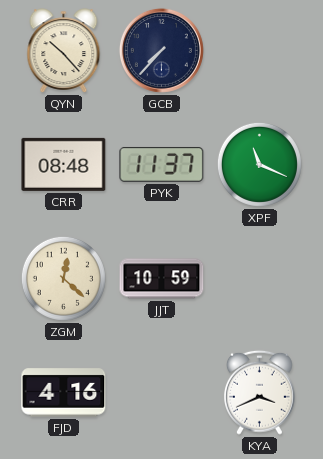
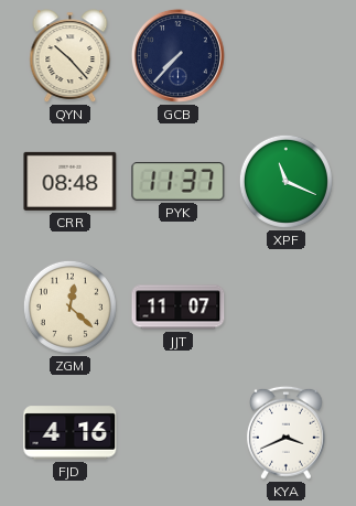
JJT: 10:59 -> 11:07 (179, 308)
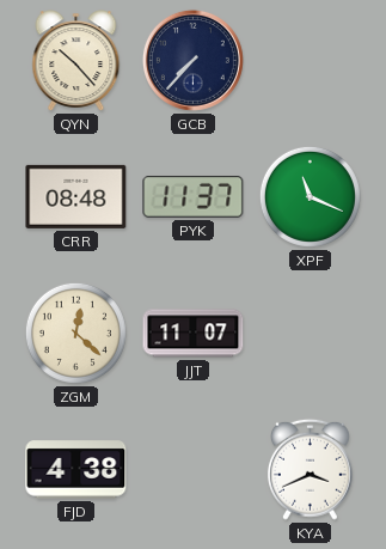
FJD: 4:16 -> 4:38 (76, 470)
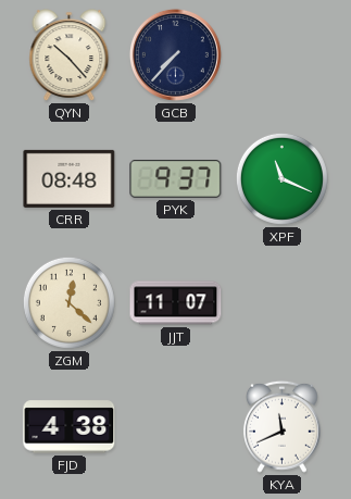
PYK: 11:37 -> 9:37 (176, 178)
KYA: 3:41 -> 11:41 (281, 426)
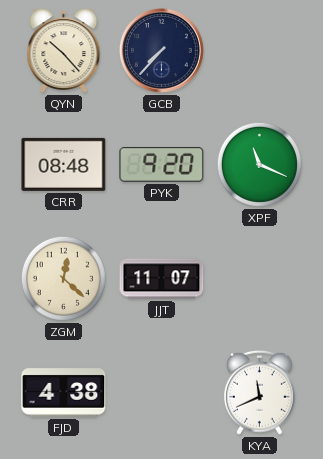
PYK: 9:37 -> 9:20 (162, 164)
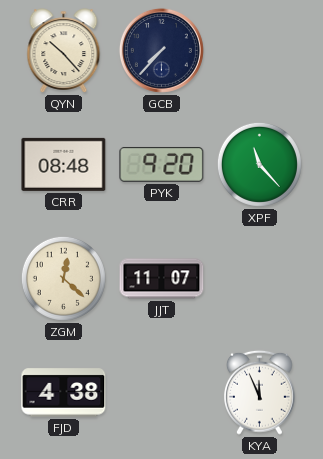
XPF: 11:19 -> 11:23 (259, 164)
KYA: 11:41 -> 11:56 (259, 392)
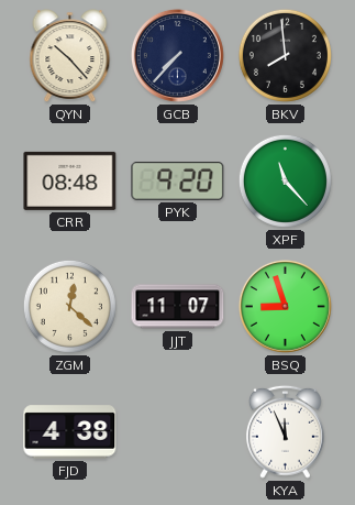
BKV: none -> 7:59 (285, 55)
BSQ: none -> 8:57 (285, 306)
